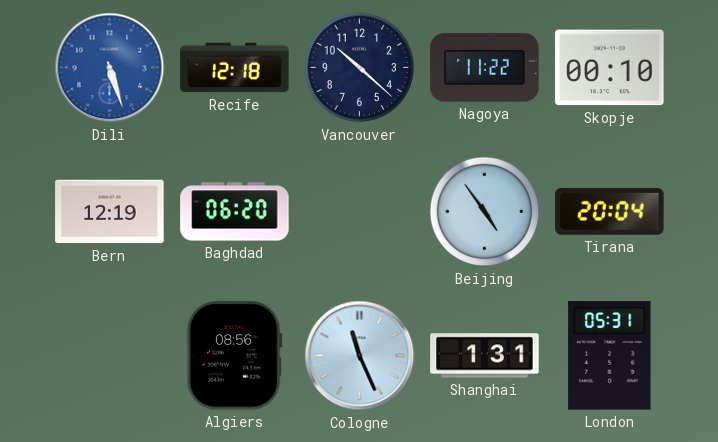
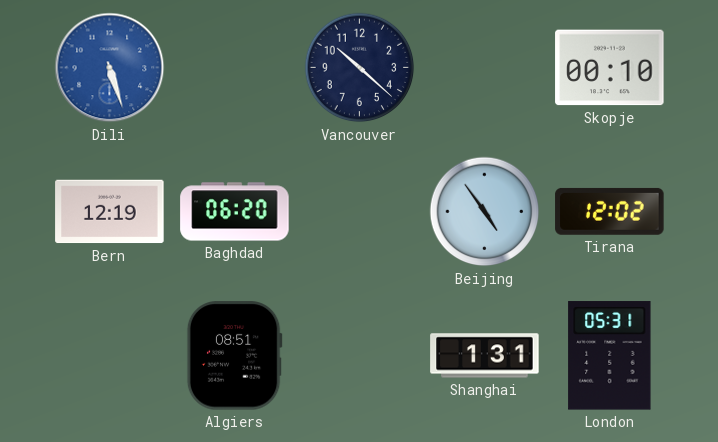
Recife: 12:18 -> none (235, 68)
Nagoya: 11:22 -> none (485, 68)
Tirana: 20:04 -> 12:02 (610, 211)
Algiers: 08:56 -> 08:51 (234, 356)
Cologne: 11:26 -> none (360, 356)
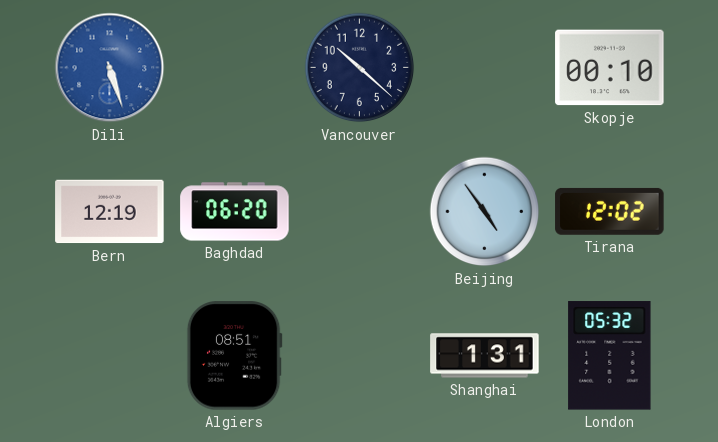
London: 05:31 -> 05:32 (610, 356)
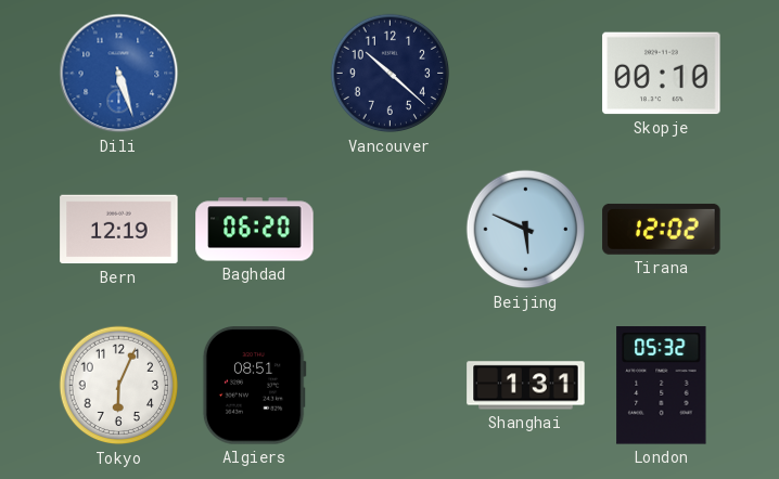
Beijing: 4:54 -> 5:49 (526, 230)
Tokyo: none -> 6:04 (119, 386)
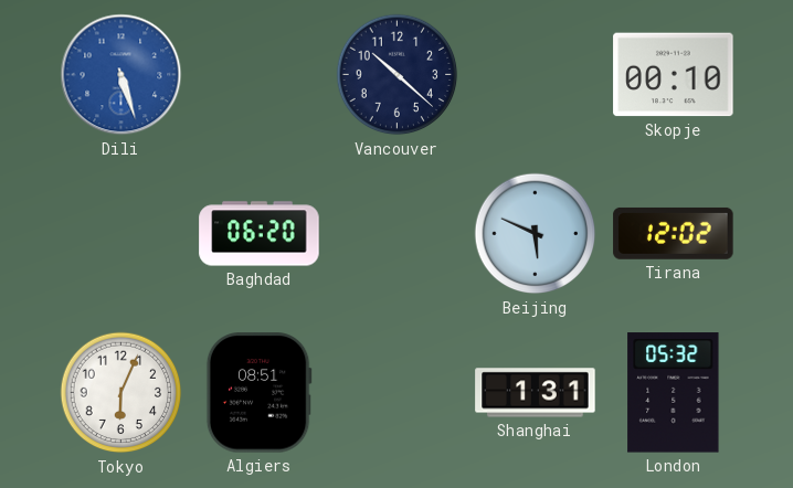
Bern: 12:19 -> none (119, 230)
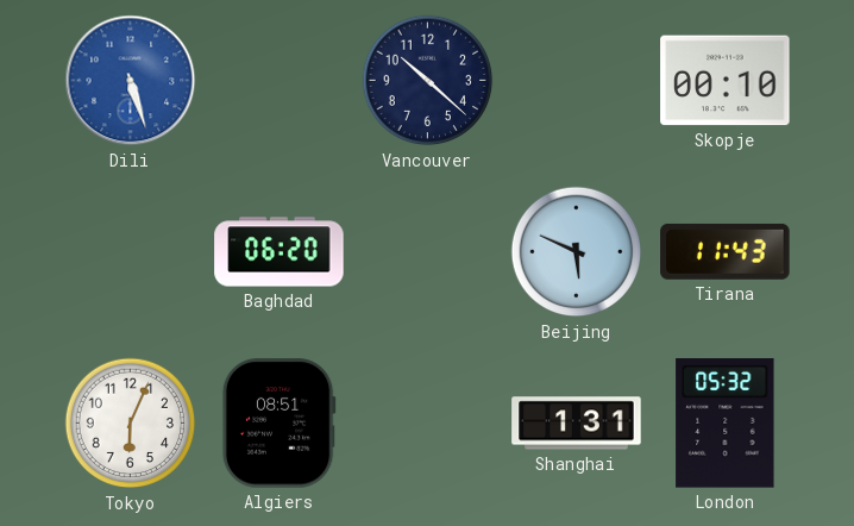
Tirana: 12:02 -> 11:43 (726, 251)
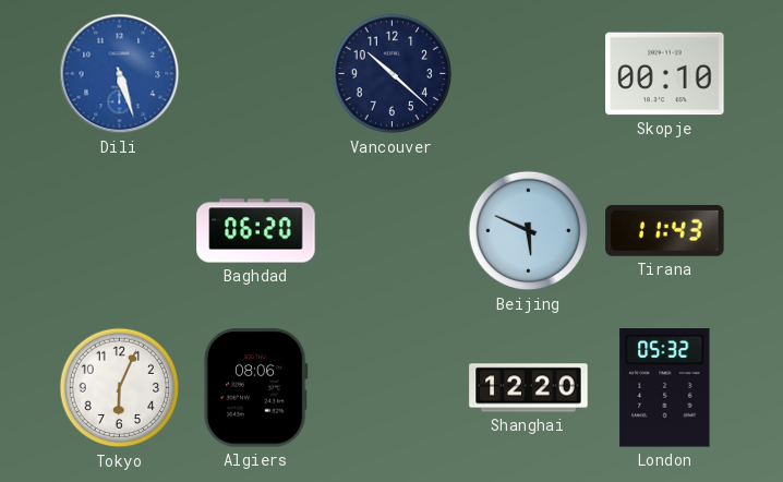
Algiers: 08:51 -> 08:06 (255, 388)
Shanghai: 1:31 -> 12:20 (529, 388)
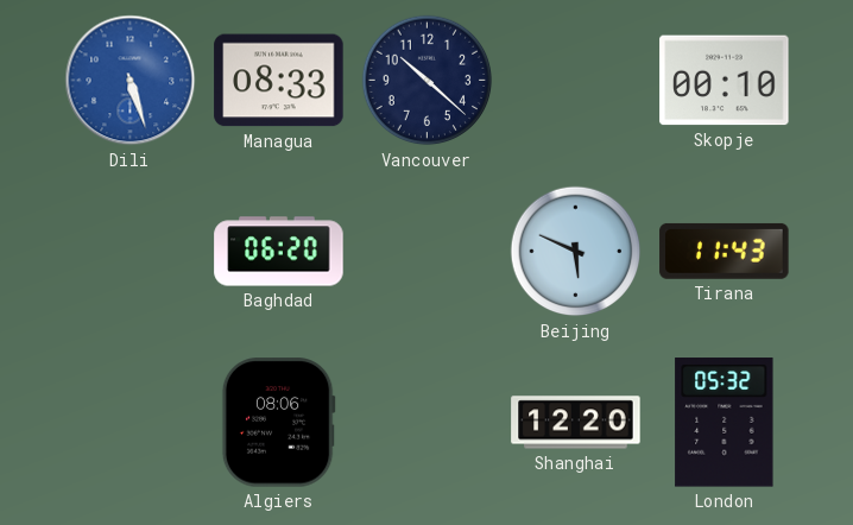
Managua: none -> 08:33 (279, 81)
Tokyo: 6:04 -> none (120, 388)
